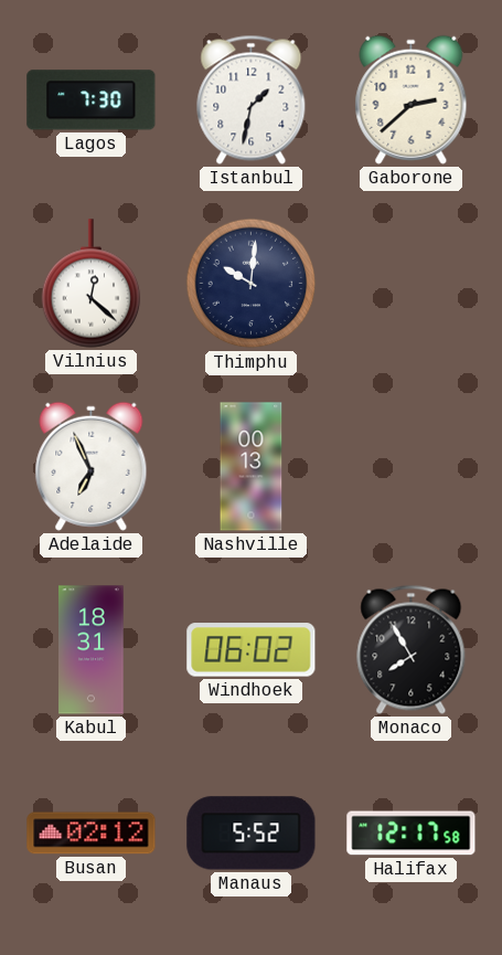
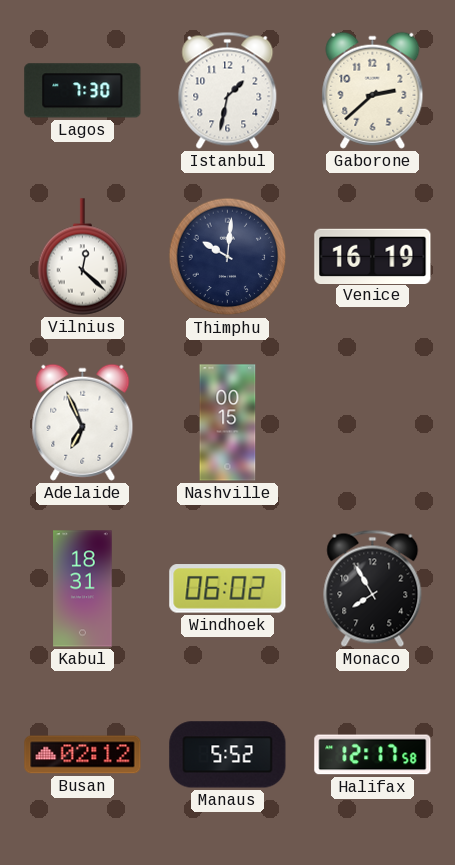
Venice: none -> 16:19 (373, 256)
Nashville: 00:13 -> 00:15 (228, 423)
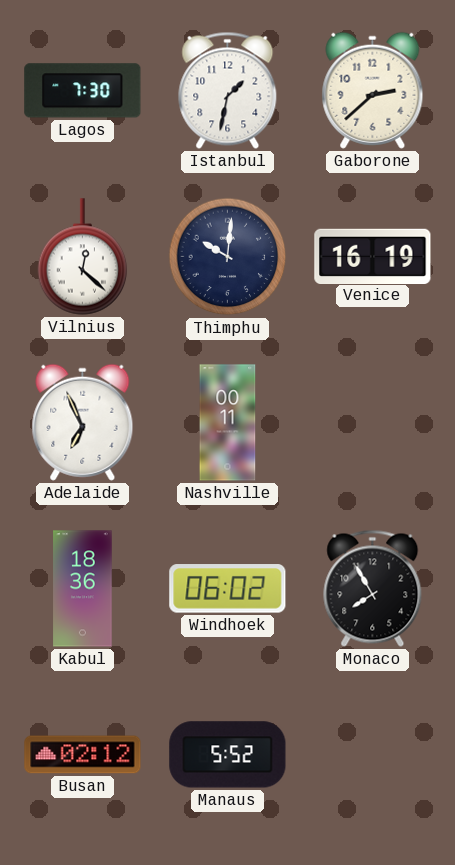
Nashville: 00:15 -> 00:11 (228, 423)
Kabul: 18:31 -> 18:36 (83, 589)
Halifax: 12:17 -> none (373, 755)
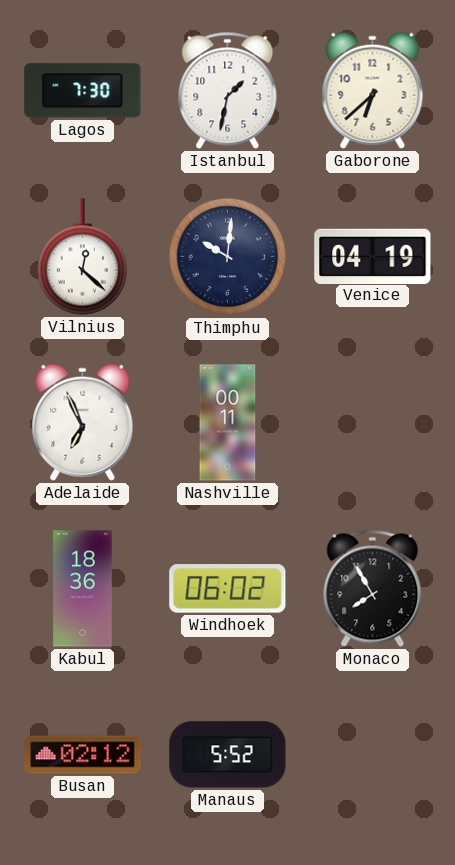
Gaborone: 2:38 -> 6:38 (373, 90)
Venice: 16:19 -> 04:19 (373, 256)
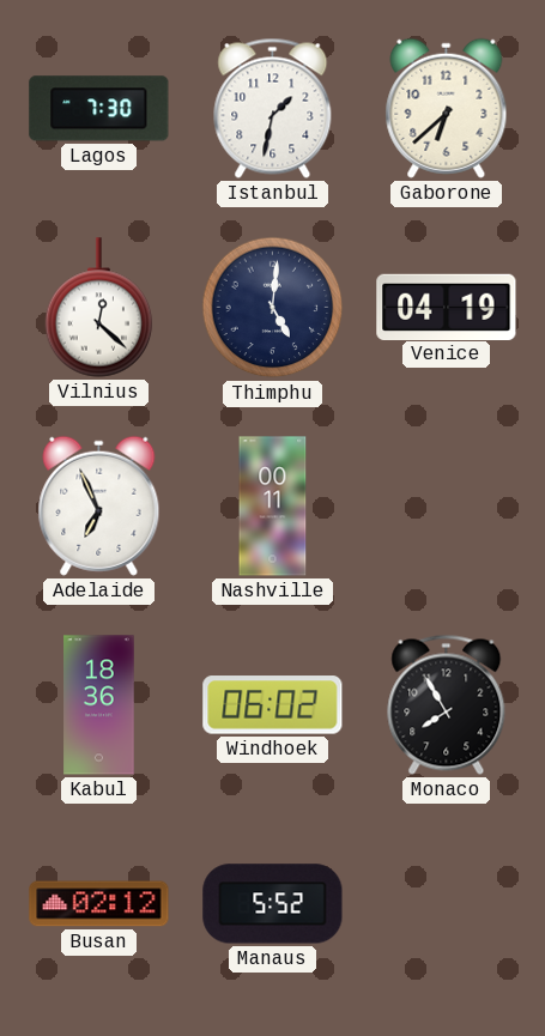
Thimphu: 10:01 -> 5:01 (273, 308)
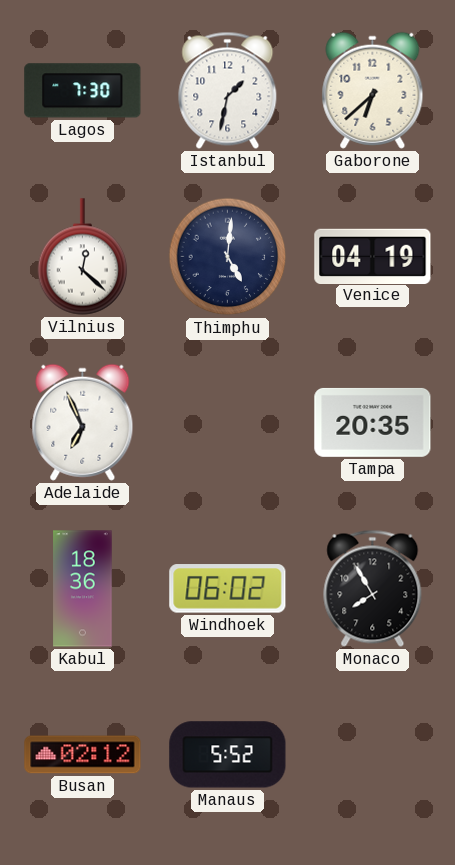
Nashville: 00:11 -> none (273, 507)
Tampa: none -> 20:35 (373, 422)
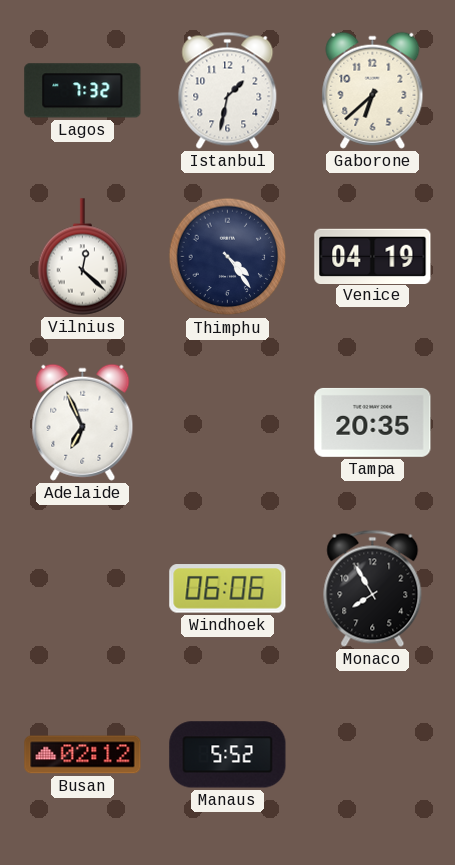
Lagos: 7:30 -> 7:32 (83, 91)
Thimphu: 5:01 -> 4:24 (228, 257)
Kabul: 18:36 -> none (83, 589)
Windhoek: 06:02 -> 06:06 (228, 589)
